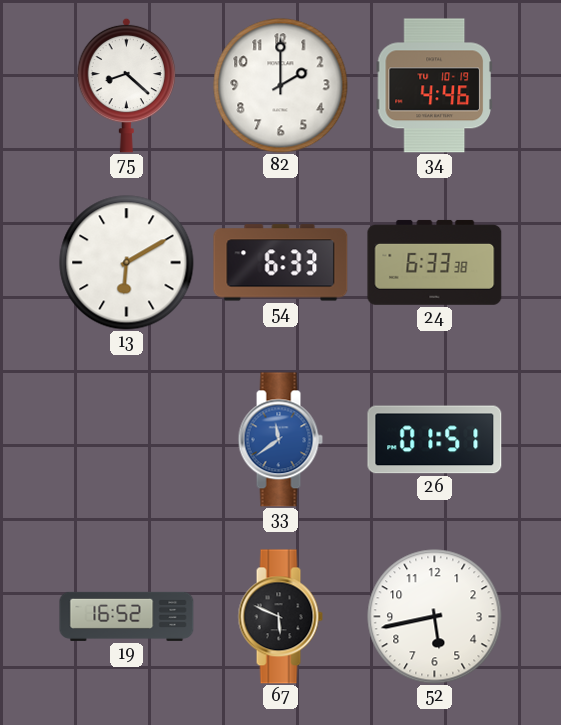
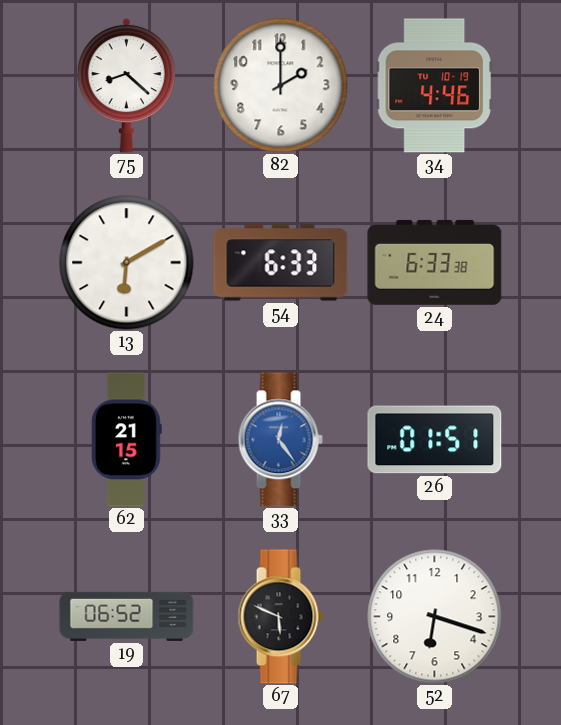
62: none -> 21:15 (126, 440)
33: 11:39 -> 12:24 (280, 440)
19: 16:52 -> 06:52 (127, 616)
52: 5:43 -> 6:18 (435, 617)
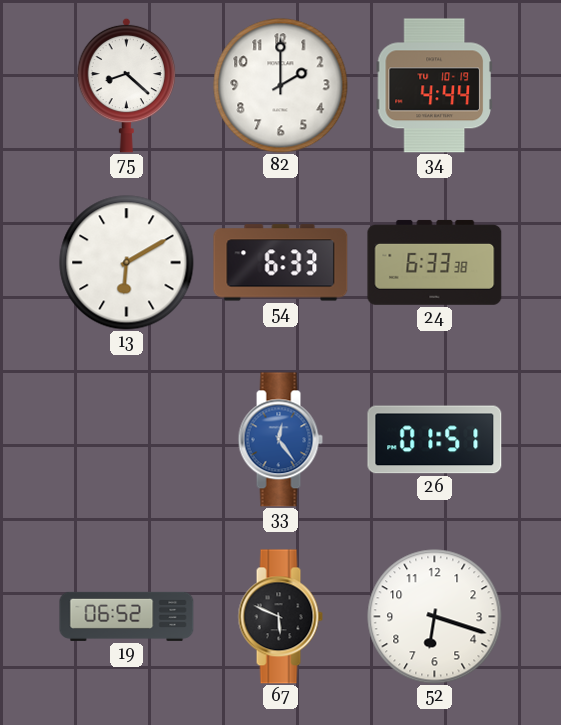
34: 4:46 -> 4:44 (434, 86)
62: 21:15 -> none (126, 440)
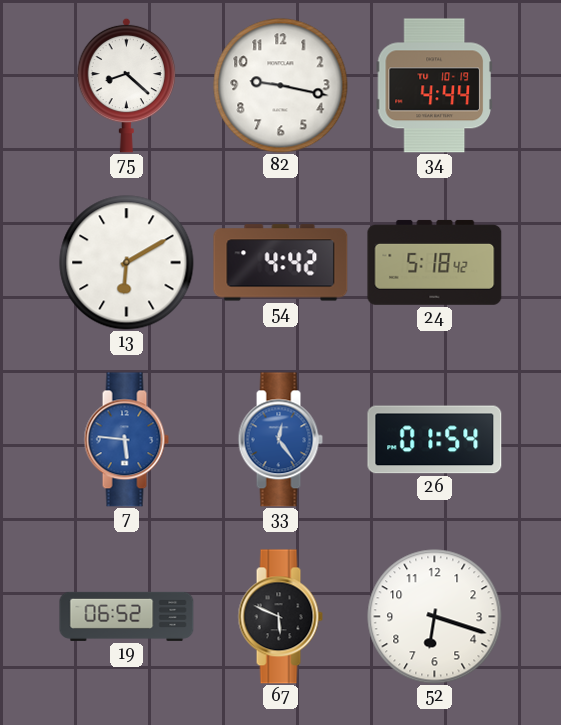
82: 2:00 -> 9:17 (281, 86)
54: 6:33 -> 4:42 (281, 263)
24: 6:33 -> 5:18 (435, 262)
7: none -> 5:46 (126, 440)
26: 01:51 -> 01:54 (435, 440)
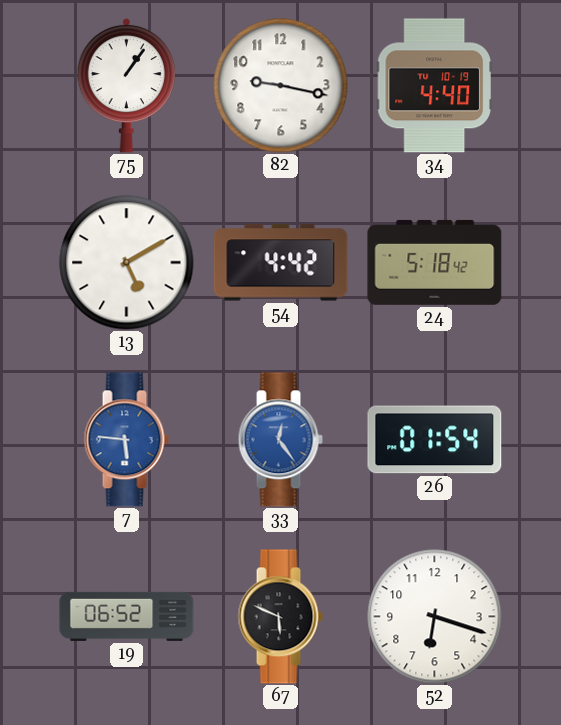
75: 8:22 -> 1:06 (127, 85)
34: 4:44 -> 4:40 (434, 86)
13: 6:10 -> 5:10 (127, 263)
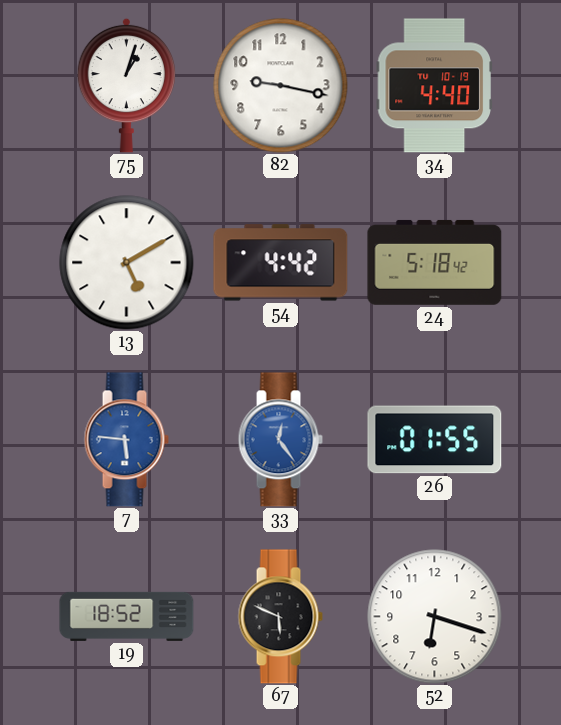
75: 1:06 -> 1:03 (127, 85)
26: 01:54 -> 01:55 (435, 440)
19: 06:52 -> 18:52 (127, 616)
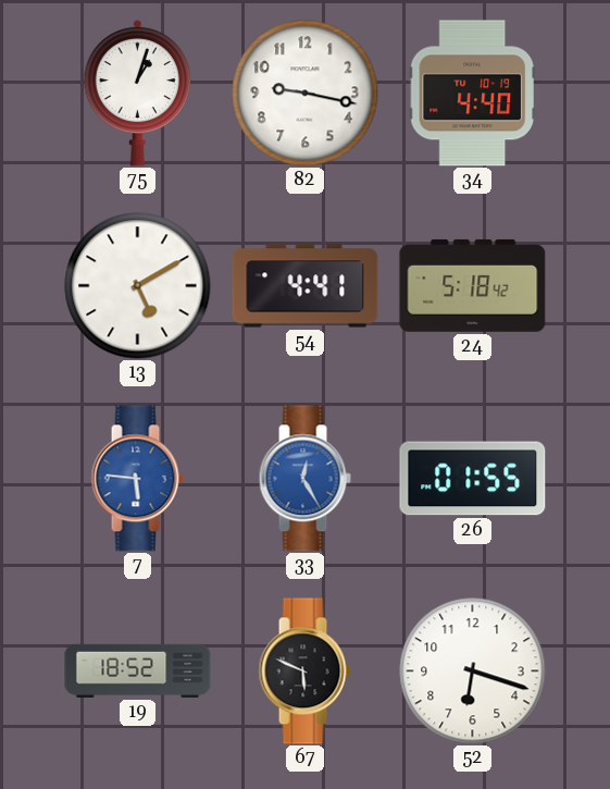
54: 4:42 -> 4:41 (306, 286)
33: 12:24 -> 12:25 (304, 479)
